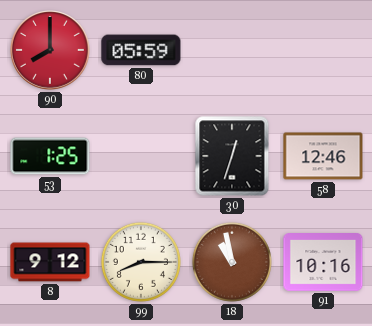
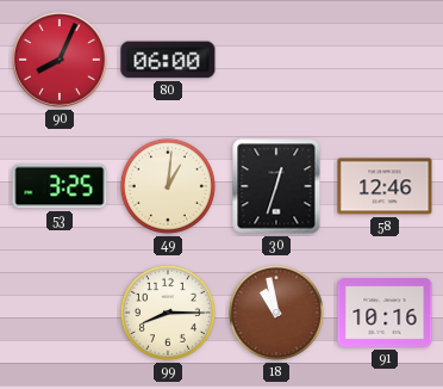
90: 8:00 -> 8:04 (60, 60)
80: 05:59 -> 06:00 (168, 60)
53: 1:25 -> 3:25 (60, 186)
49: none -> 1:01 (168, 186)
8: 9:12 -> none (50, 262)
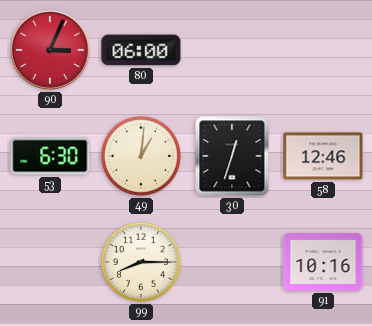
90: 8:04 -> 3:04 (50, 50)
53: 3:25 -> 6:30 (50, 156)
18: 10:58 -> none (276, 313)
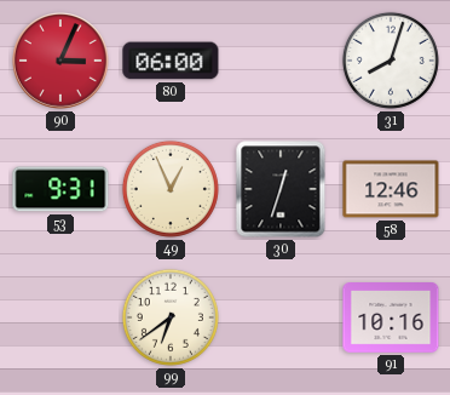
31: none -> 8:03 (391, 61)
53: 6:30 -> 9:31 (60, 189)
49: 1:01 -> 12:56 (171, 189)
99: 8:15 -> 6:39 (171, 317)
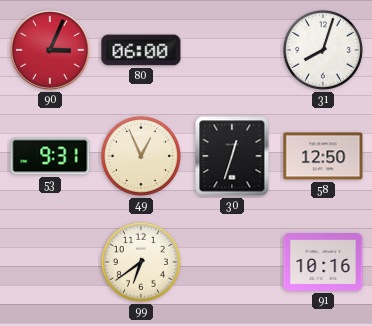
58: 12:46 -> 12:50 (323, 156)
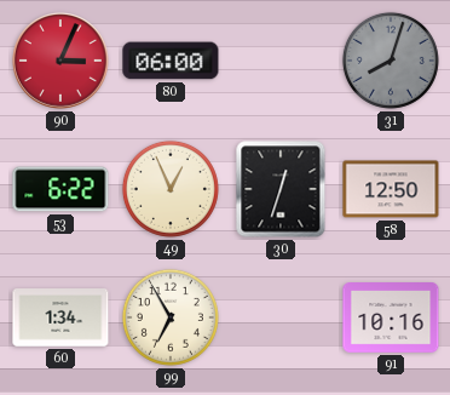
31 dial: white -> grey (391, 61)
53: 9:31 -> 6:22 (60, 189)
60: none -> 1:34 (60, 317)
99: 6:39 -> 6:55 (171, 317)
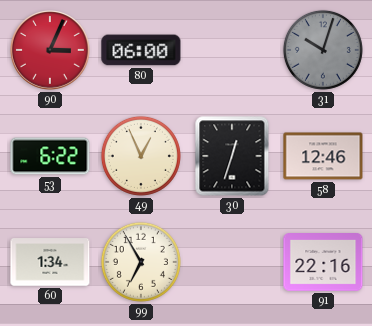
31: 8:03 -> 10:03 (323, 50)
58: 12:50 -> 12:46 (323, 156)
91: 10:16 -> 22:16 (323, 262)
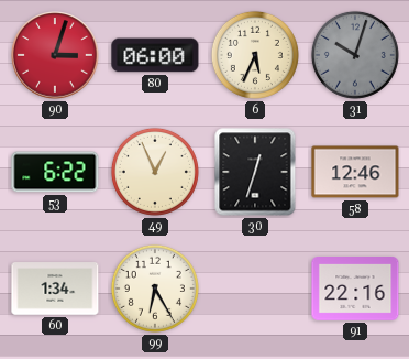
90: 3:04 -> 3:03 (55, 55)
6: none -> 5:34 (255, 55)
99: 6:55 -> 6:25 (155, 289)
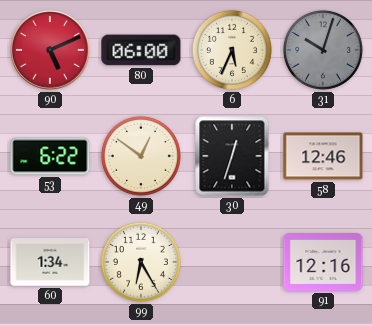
90: 3:03 -> 5:11 (50, 50)
49: 12:56 -> 12:51 (141, 156)
91: 22:16 -> 12:16 (323, 262)
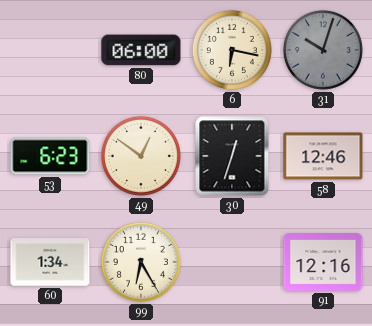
90: 5:11 -> none (50, 50)
6: 5:34 -> 6:17 (232, 50)
53: 6:22 -> 6:23 (50, 156)
